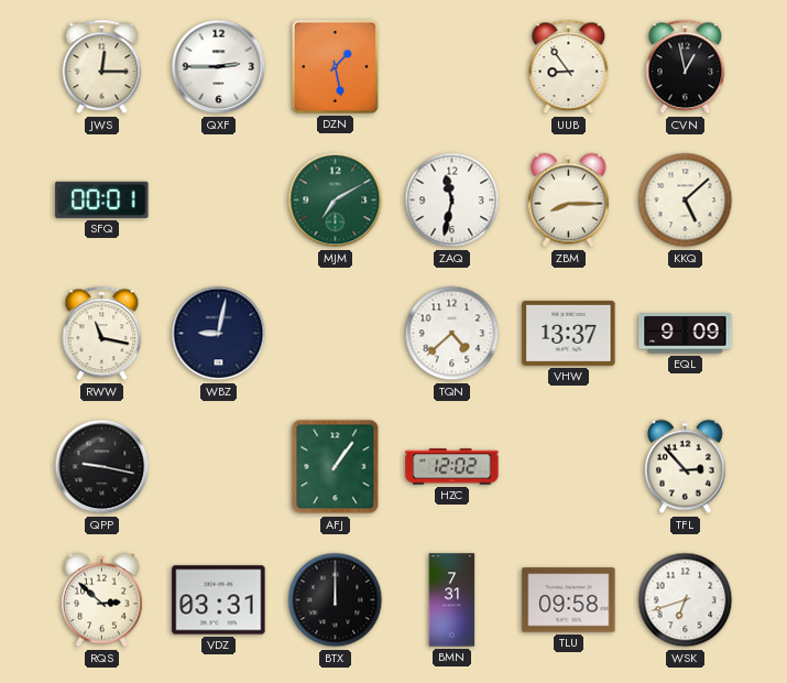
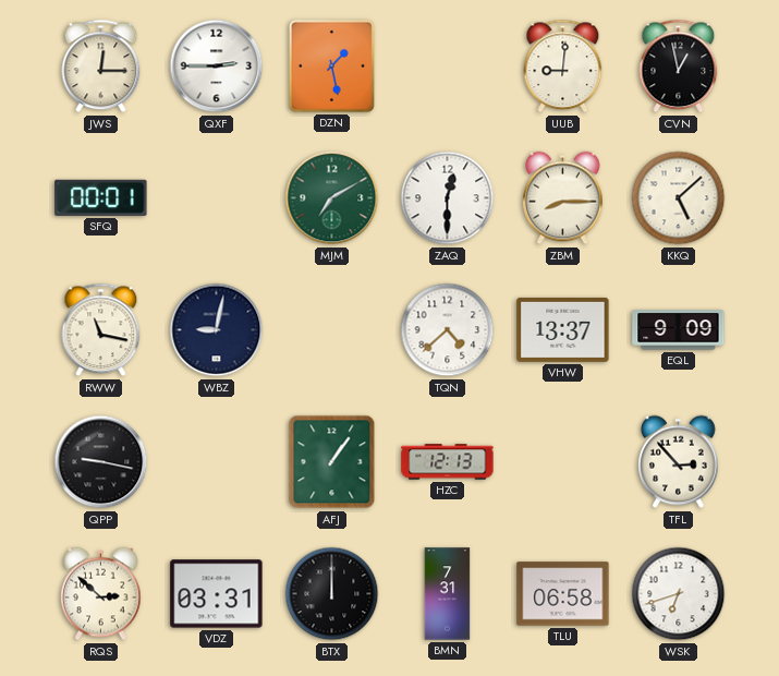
UUB: 8:54 -> 9:01 (563, 67)
ZAQ: 11:32 -> 12:30 (448, 198)
HZC: 12:02 -> 12:13 (448, 462)
TLU: 09:58 -> 06:58 (563, 594)
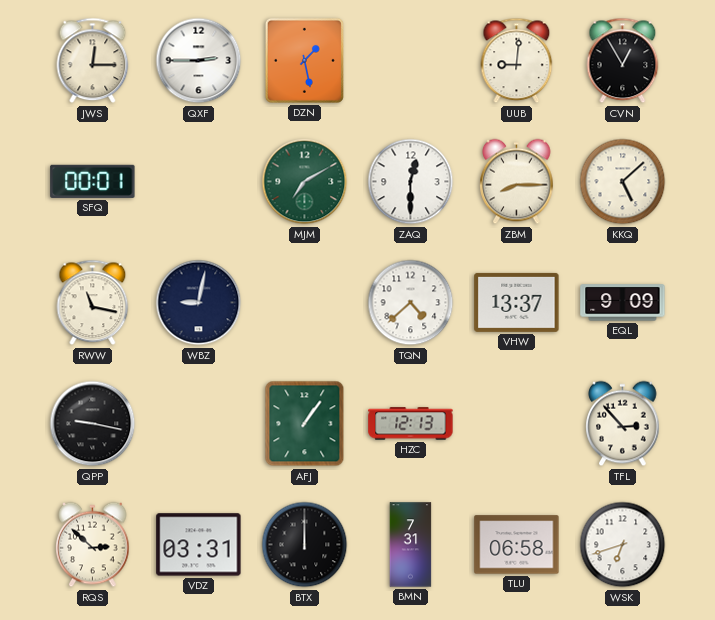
CVN: 12:58 -> 12:55 (623, 61)
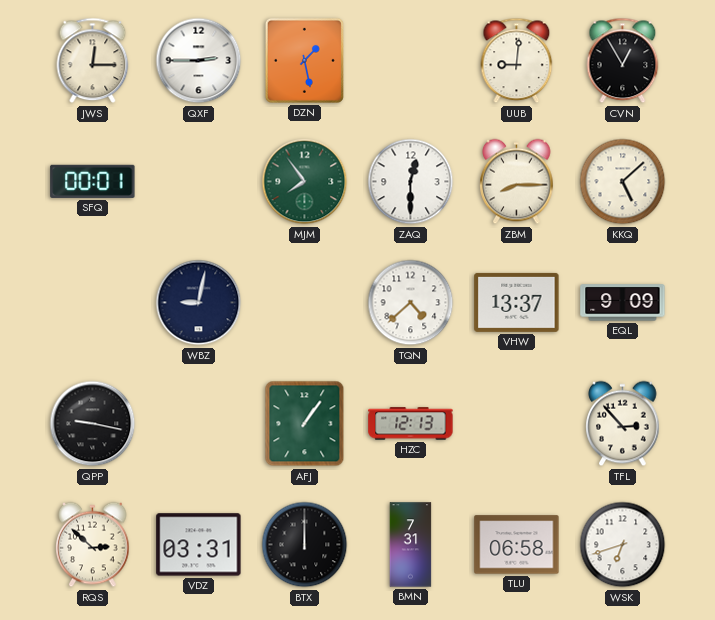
MJM: 7:10 -> 7:54 (305, 182)
RWW: 11:17 -> none (93, 303)
